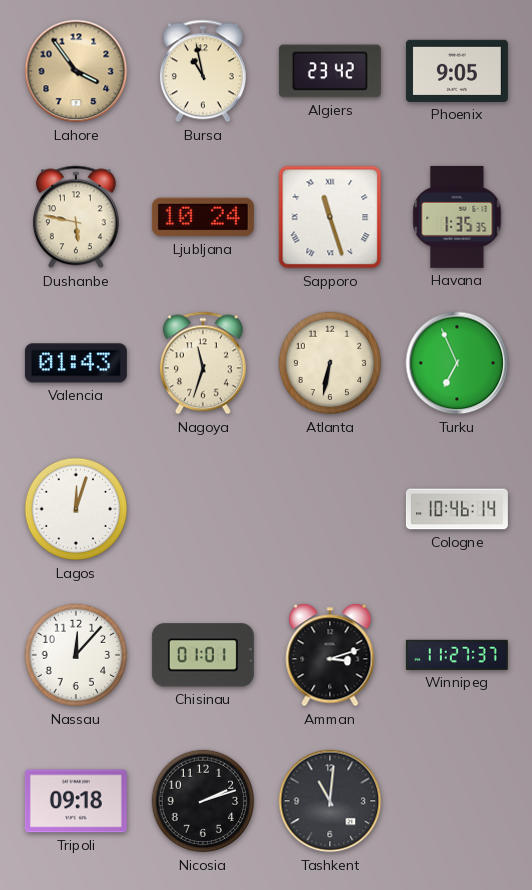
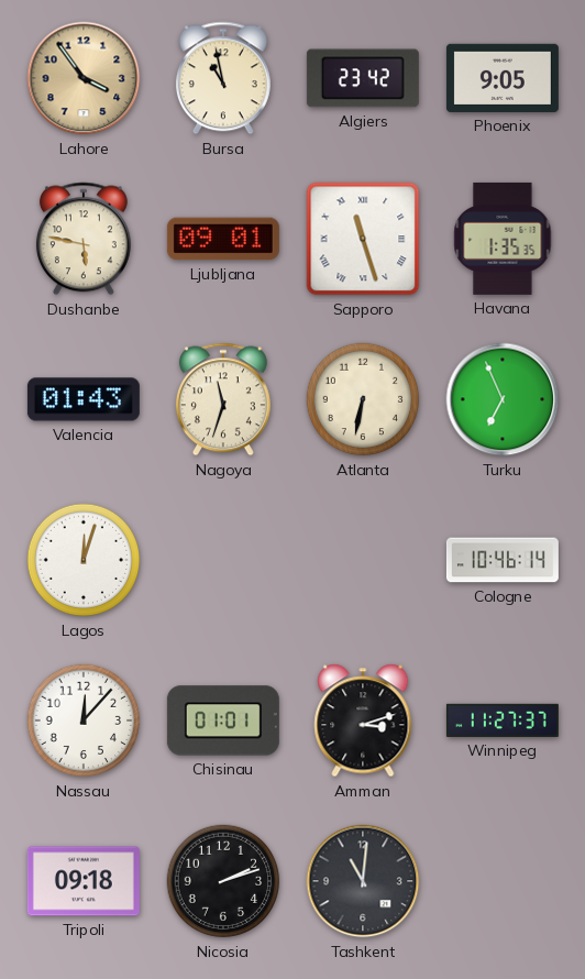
Ljubljana: 10:24 -> 09:01 (223, 239)
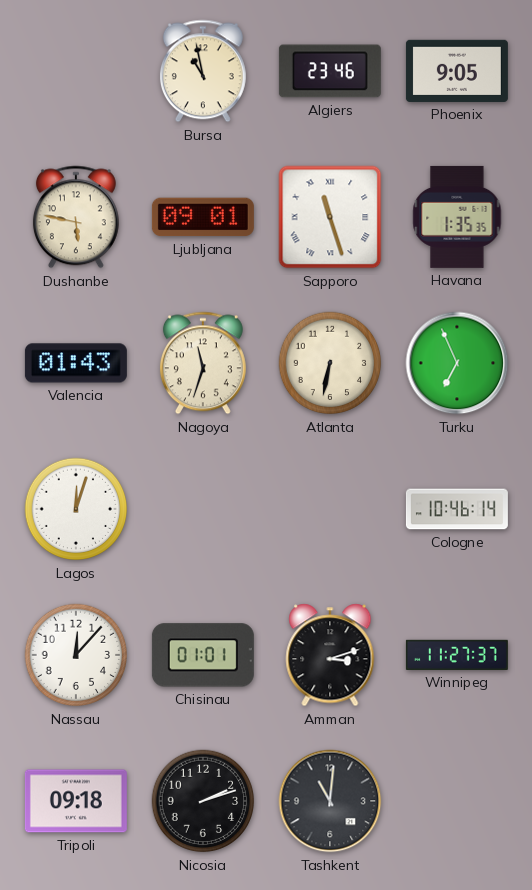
Lahore: 3:54 -> none (84, 78)
Algiers: 23:42 -> 23:46 (330, 71)
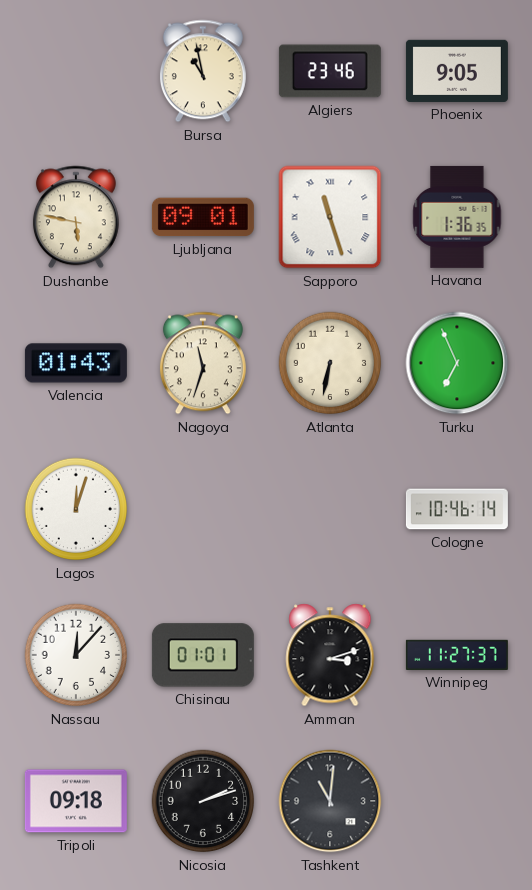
Havana: 1:35 -> 1:36 (457, 217)
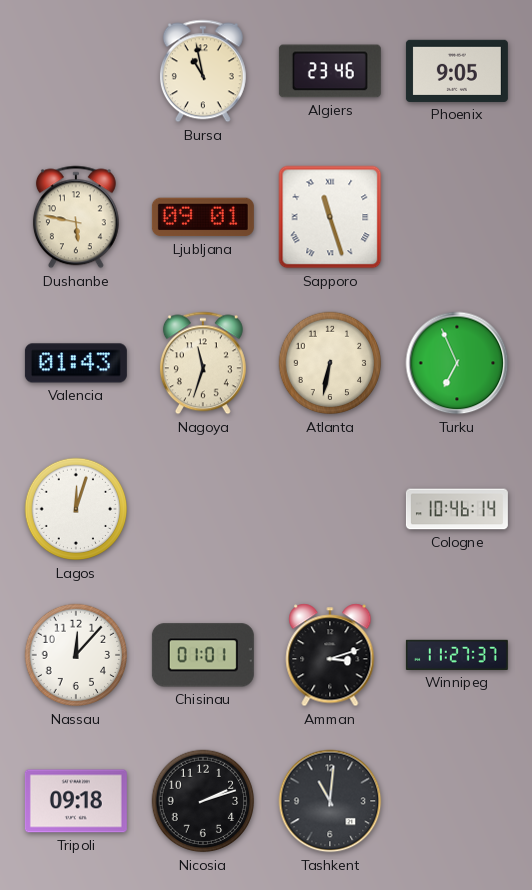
Havana: 1:36 -> none (457, 217)
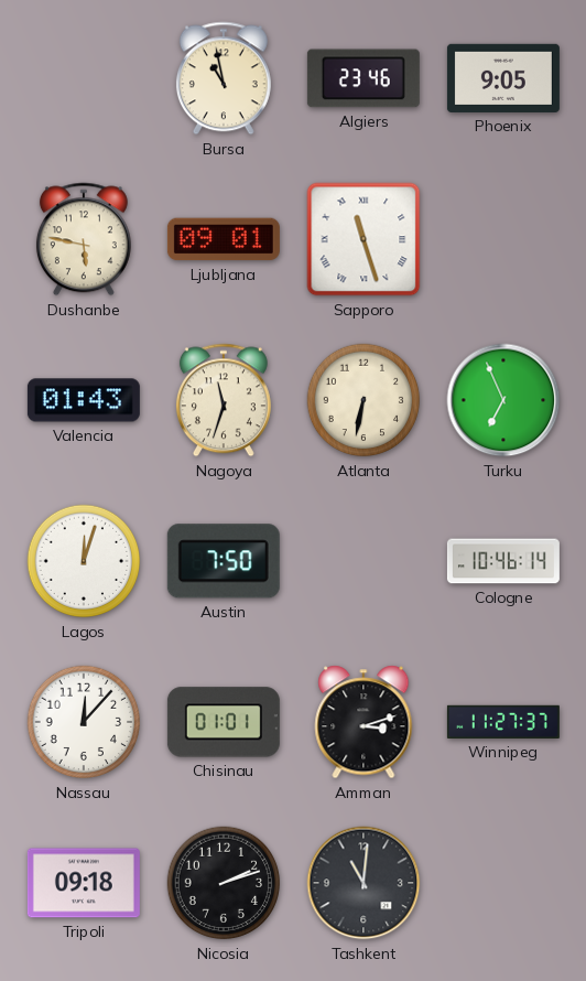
Austin: none -> 7:50 (224, 561)
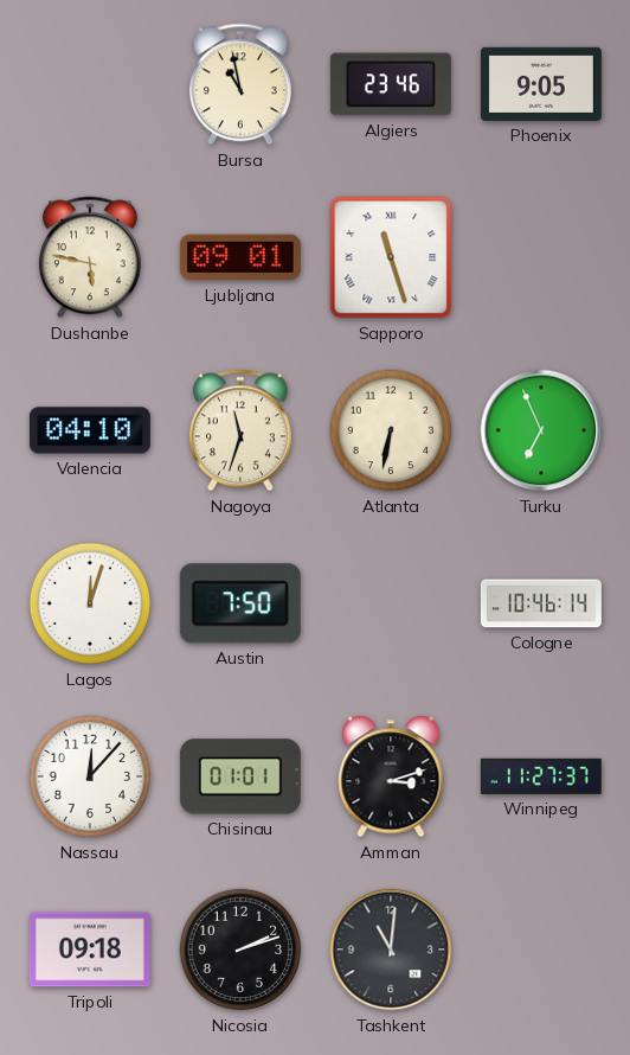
Valencia: 01:43 -> 04:10 (90, 430)
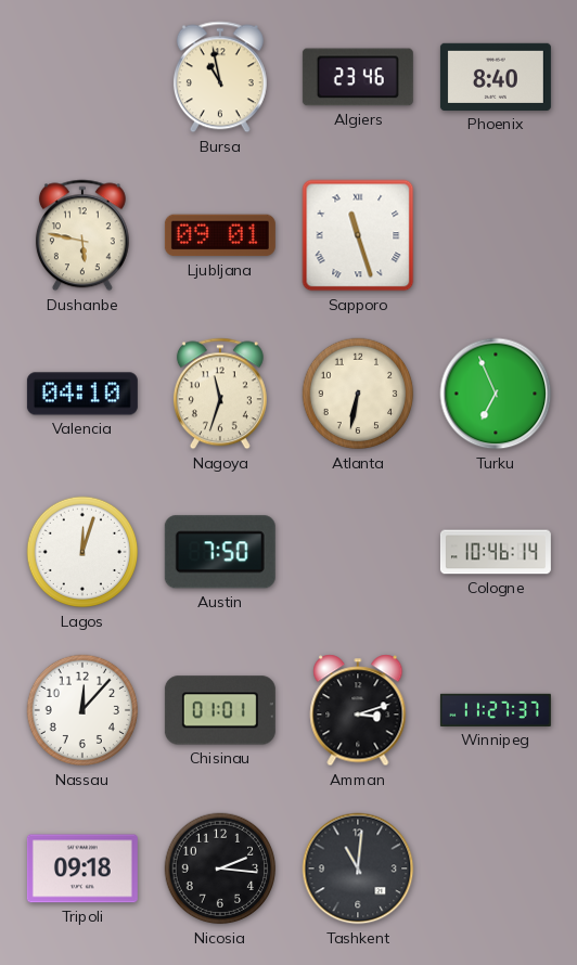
Phoenix: 9:05 -> 8:40 (496, 77)
Nicosia: 2:12 -> 2:16 (220, 869)
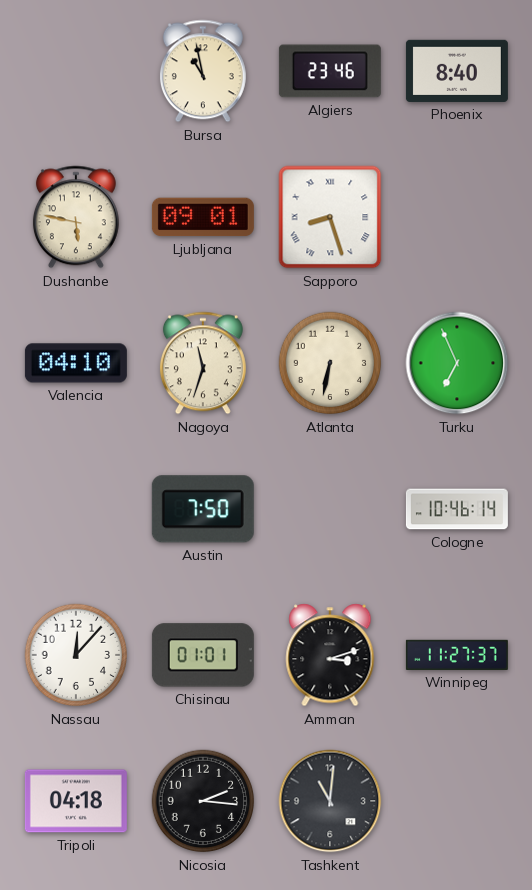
Sapporo: 11:27 -> 8:27 (330, 217)
Lagos: 12:03 -> none (82, 552)
Tripoli: 09:18 -> 04:18 (76, 801)
